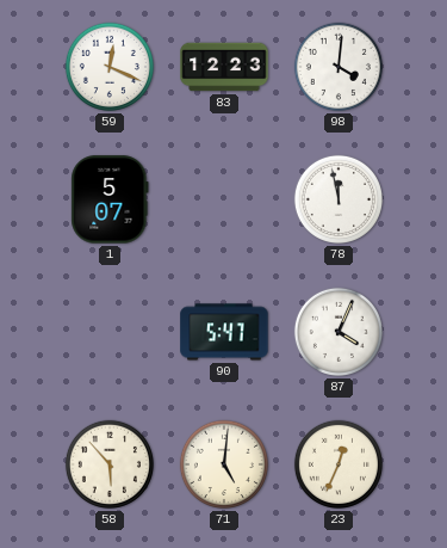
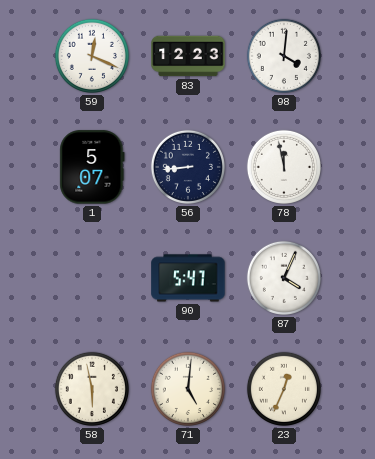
56: none -> 8:44 (188, 167)
58: 5:53 -> 5:58 (92, 389)
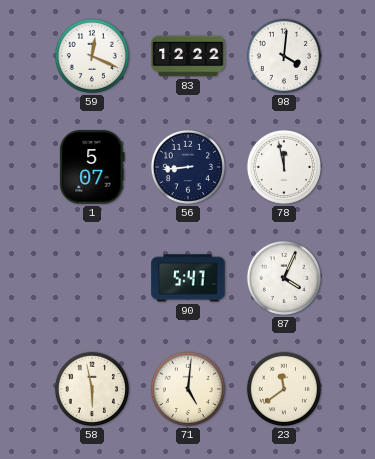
83: 12:23 -> 12:22 (188, 56)
23: 12:34 -> 11:39 (284, 389)
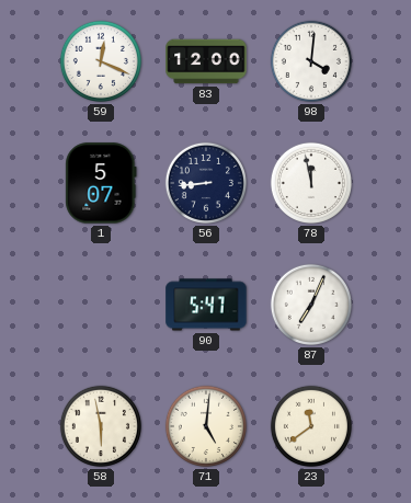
83: 12:22 -> 12:00 (206, 61)
87: 4:04 -> 7:04 (311, 305)
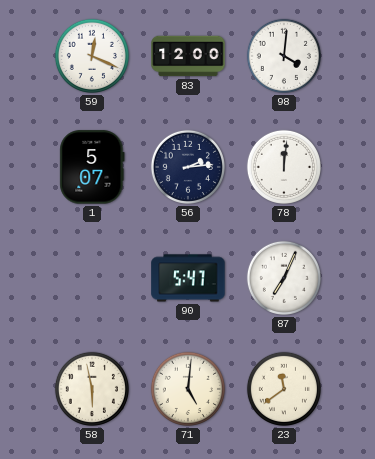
56: 8:44 -> 2:14 (188, 167)
78: 11:58 -> 12:01 (284, 167)
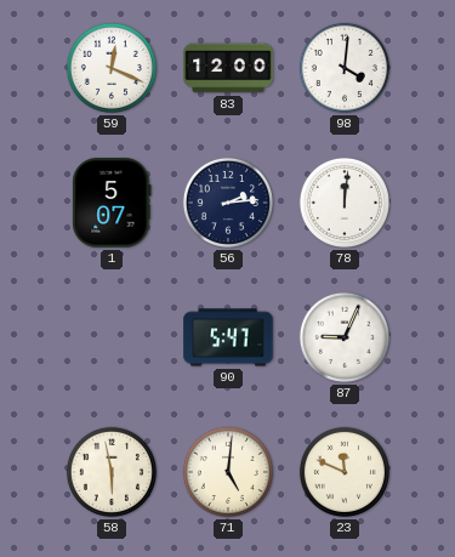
87: 7:04 -> 9:04 (345, 337)
23: 11:39 -> 11:49 (345, 472)
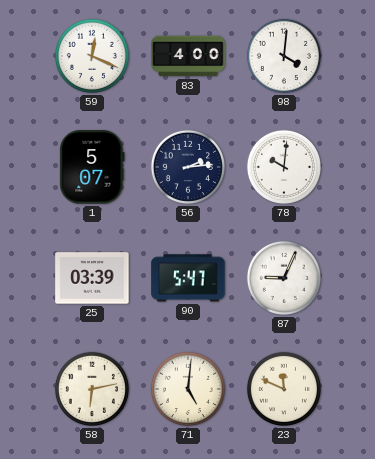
83: 12:00 -> 4:00 (188, 56)
78: 12:01 -> 10:01 (284, 167)
25: none -> 03:39 (92, 278)
58: 5:58 -> 6:13 (92, 389)
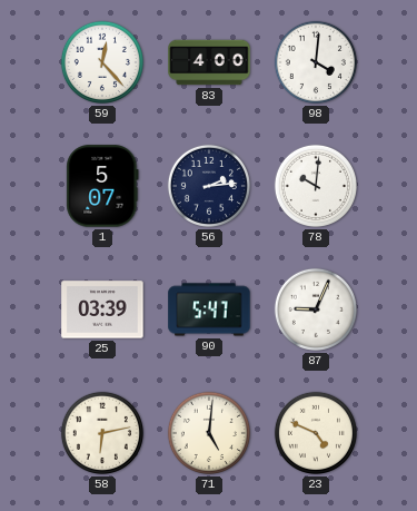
59: 12:19 -> 12:23 (102, 62)
23: 11:49 -> 4:49 (316, 433)
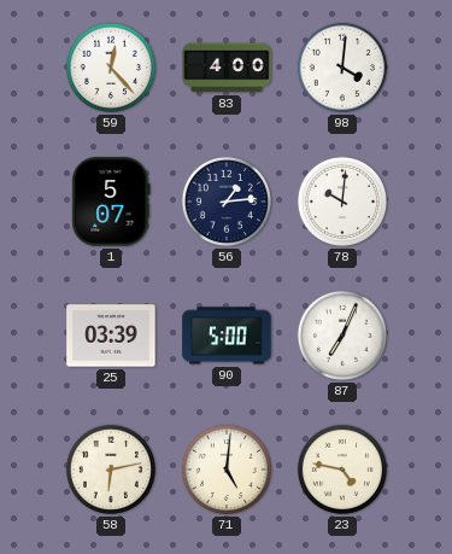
56: 2:14 -> 1:14 (227, 202)
90: 5:47 -> 5:00 (227, 336)
87: 9:04 -> 7:04 (342, 336)
23: 4:49 -> 4:47 (342, 470)
